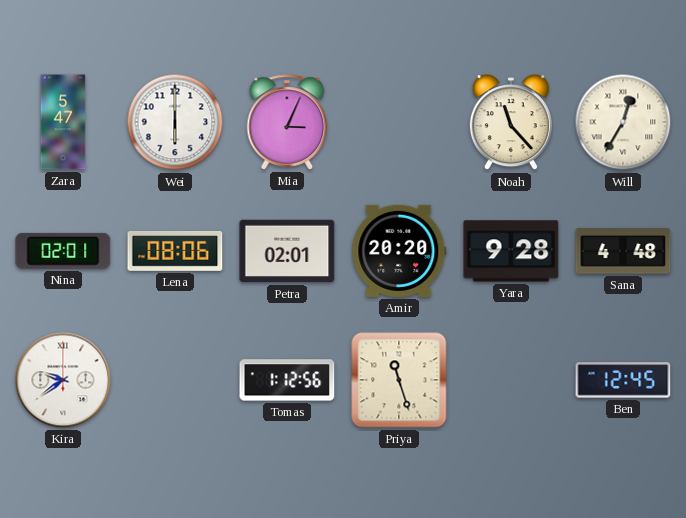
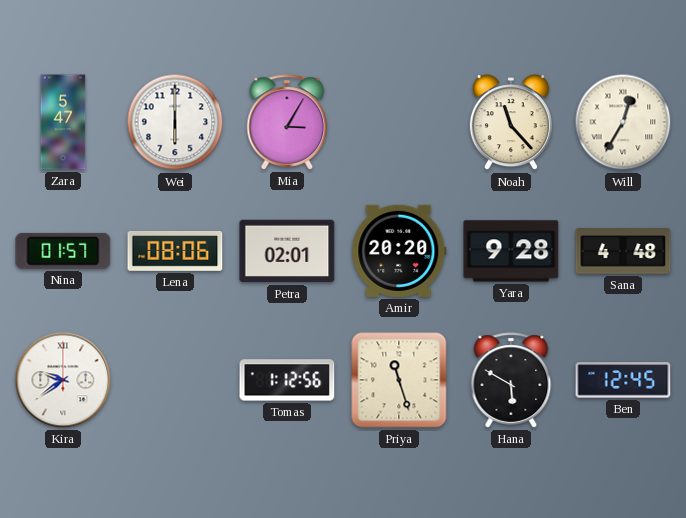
Mia: 3:04 -> 3:05 (287, 122)
Nina: 02:01 -> 01:57 (63, 251)
Hana: none -> 5:50 (511, 380)
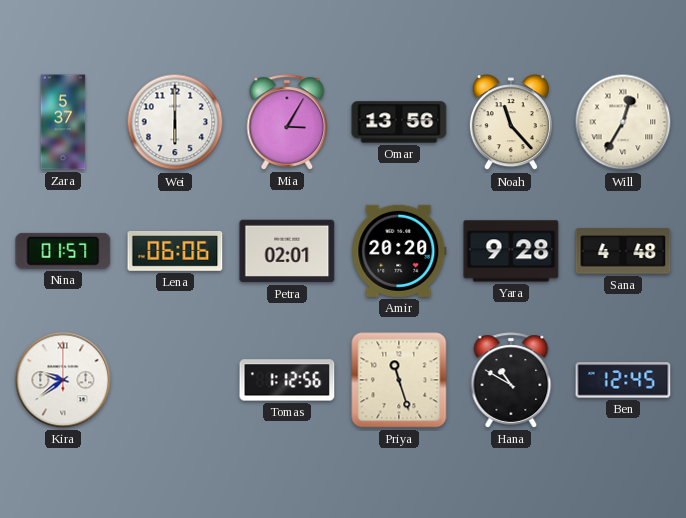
Zara: 5:47 -> 5:37 (63, 122)
Omar: none -> 13:56 (399, 122)
Lena: 08:06 -> 06:06 (175, 251)
Hana: 5:50 -> 10:50 (511, 380)
